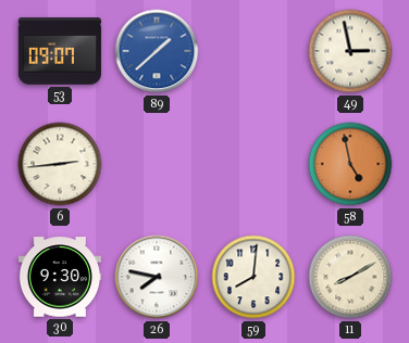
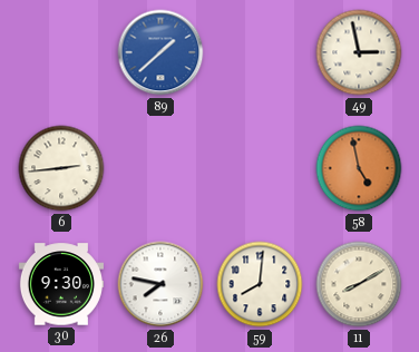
53: 09:07 -> none (60, 51)
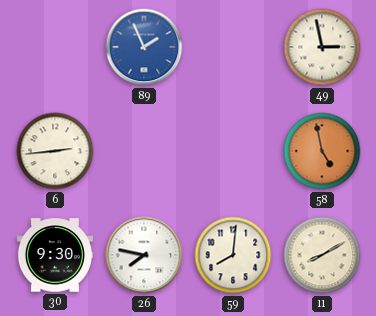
89: 1:38 -> 1:56 (144, 47)
